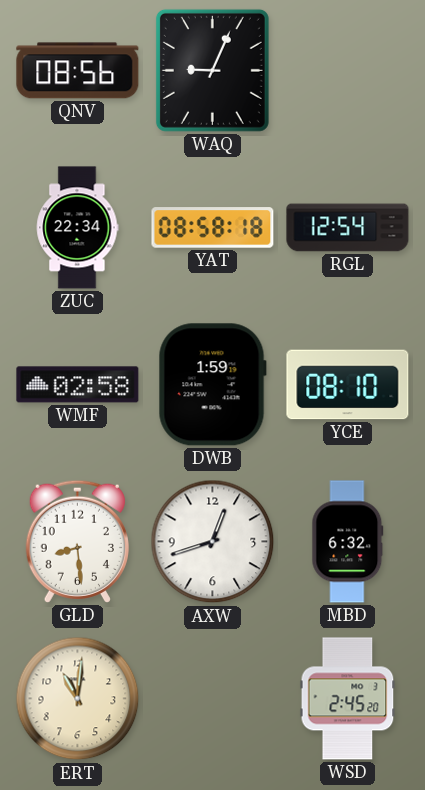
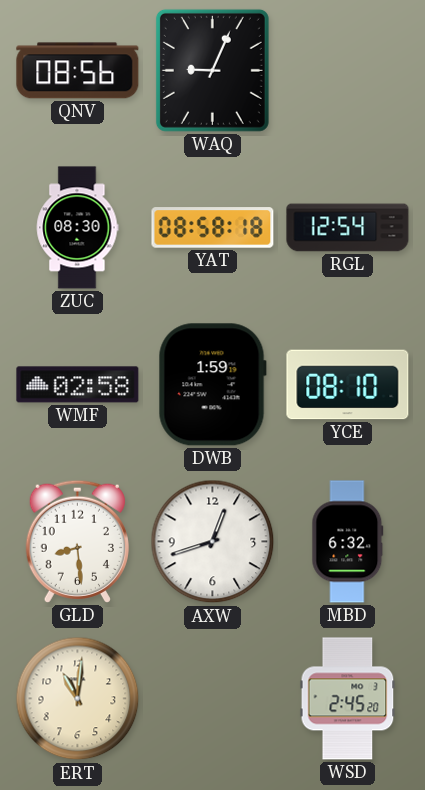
ZUC: 22:34 -> 08:30 (77, 228)
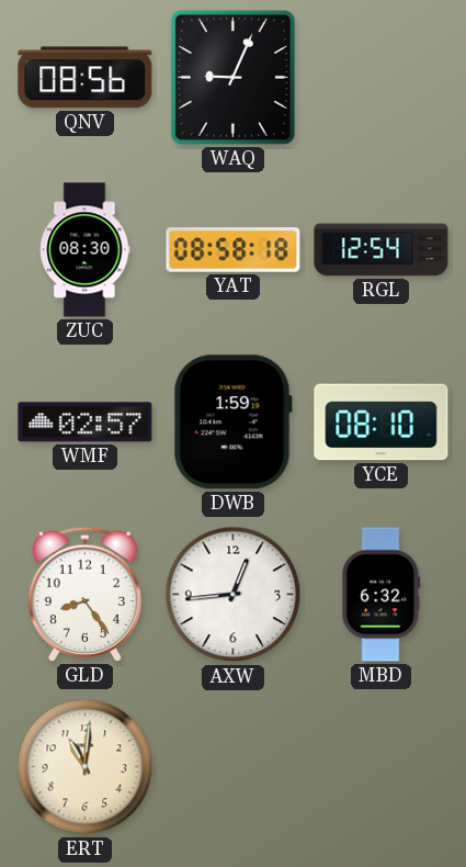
WMF: 02:58 -> 02:57 (86, 423)
GLD: 8:29 -> 8:24 (84, 594)
AXW: 12:42 -> 12:44 (234, 595)
WSD: 2:45 -> none (348, 699)
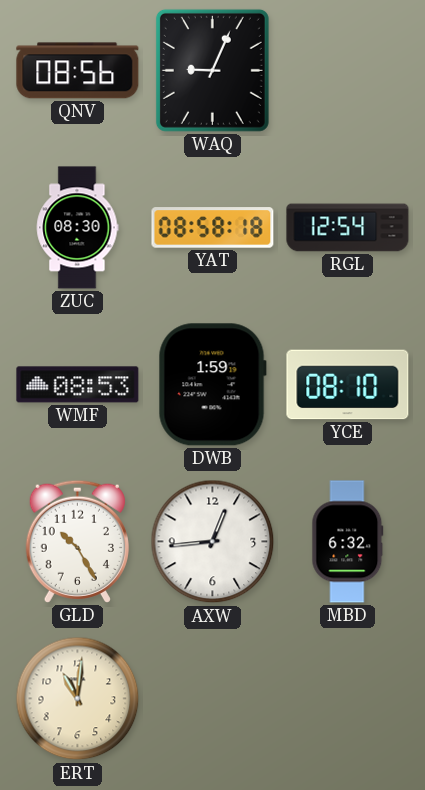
WMF: 02:57 -> 08:53 (78, 385)
GLD: 8:24 -> 10:25 (77, 541)
